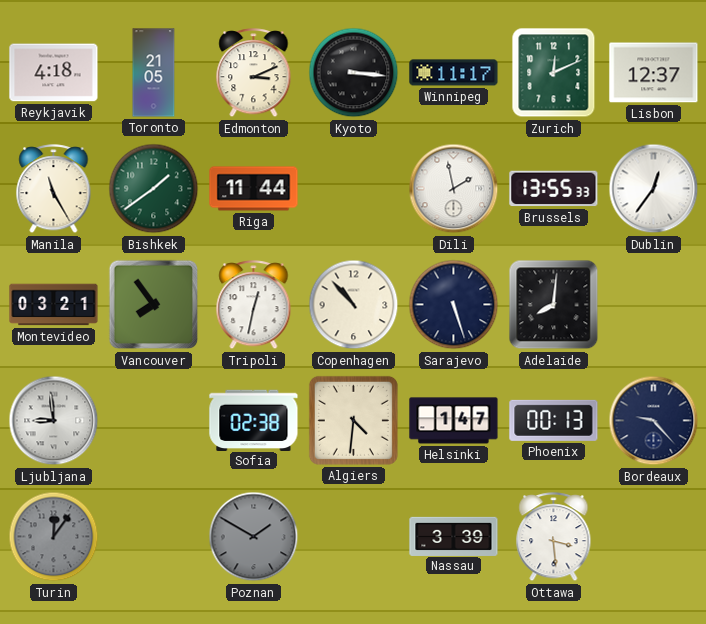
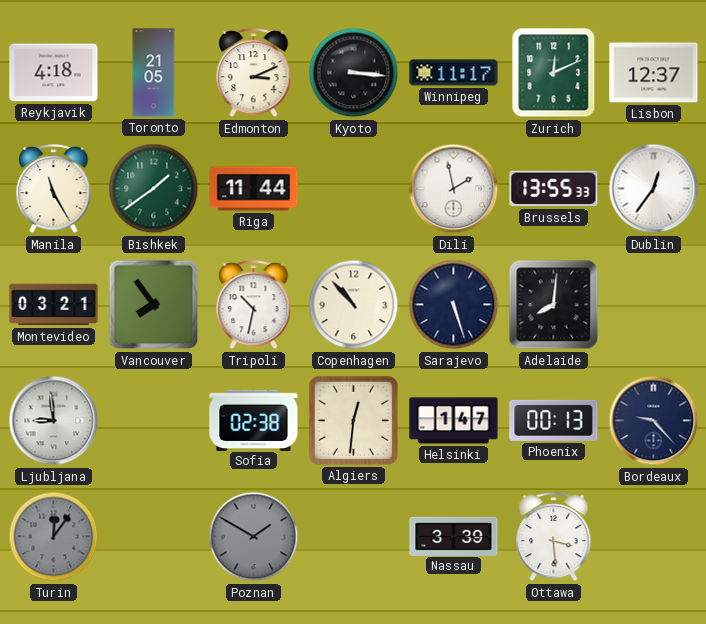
Tripoli: 12:32 -> 10:32 (254, 305)
Algiers: 4:31 -> 12:31 (353, 420)
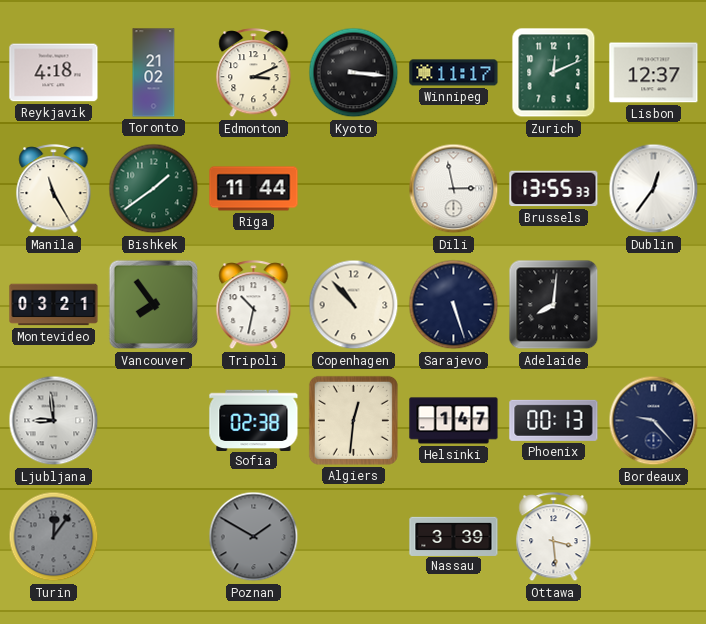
Toronto: 21:05 -> 21:02 (154, 73)
Dili: 1:58 -> 2:58 (454, 189)
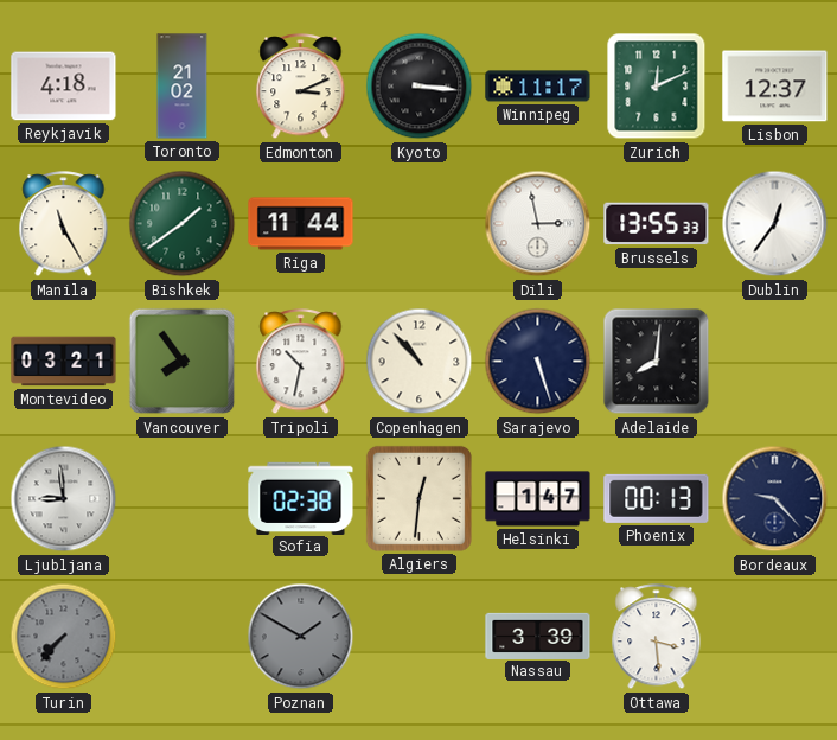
Turin: 12:06 -> 7:37 (64, 637)
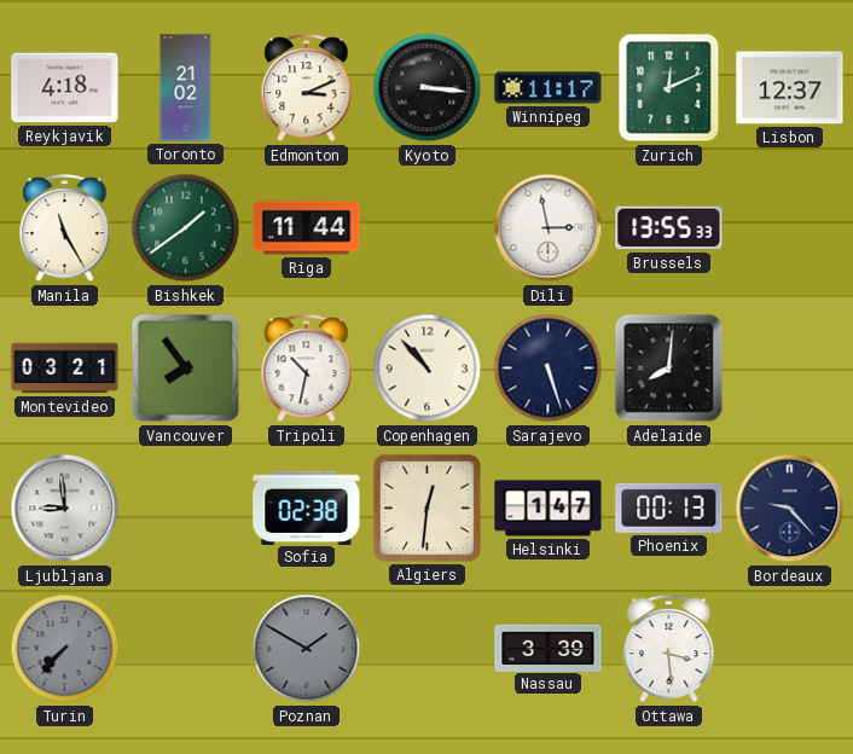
Dublin: 12:36 -> none (775, 224)
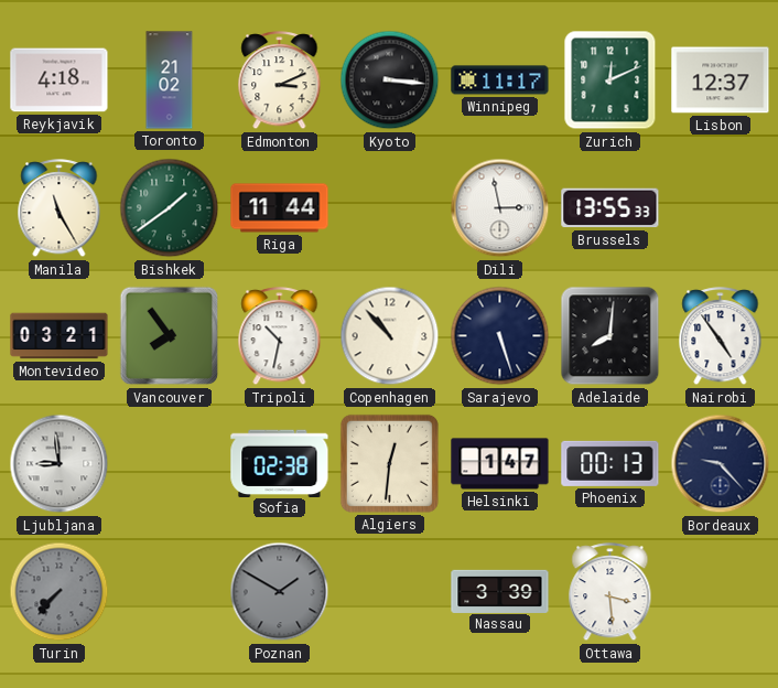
Nairobi: none -> 4:54 (721, 336)
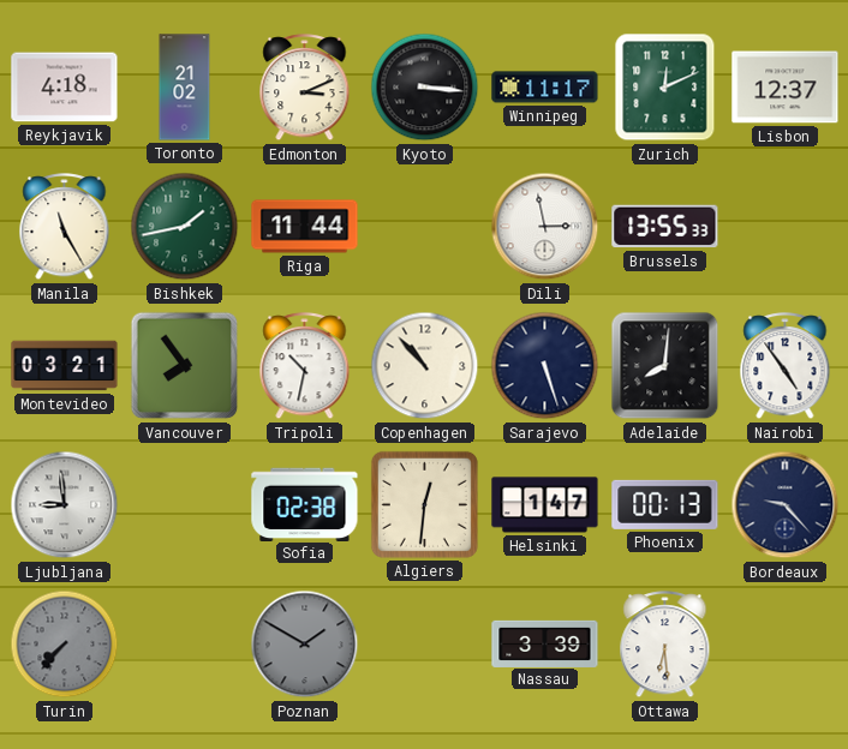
Bishkek: 1:39 -> 1:43 (185, 227)
Ottawa: 3:29 -> 6:29 (665, 645)
